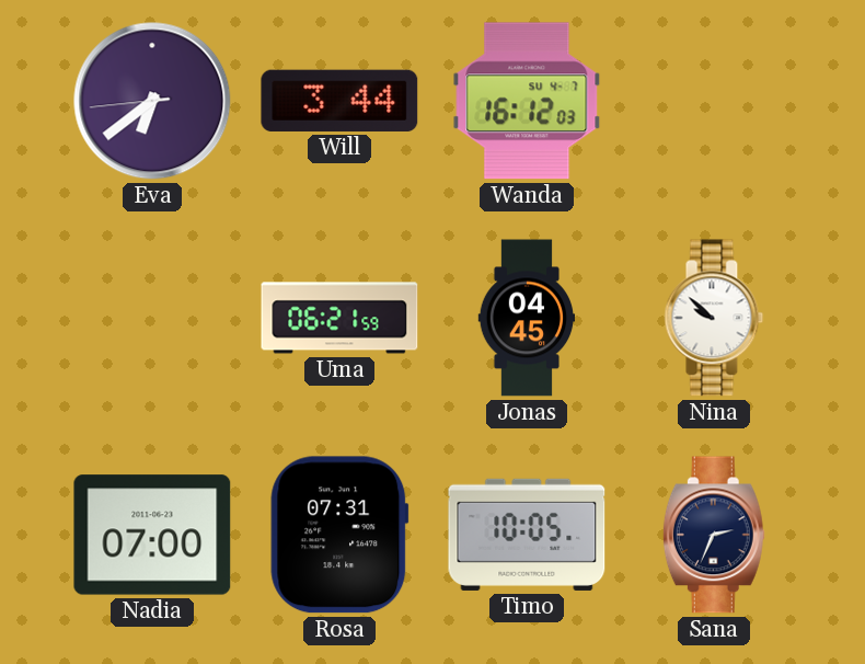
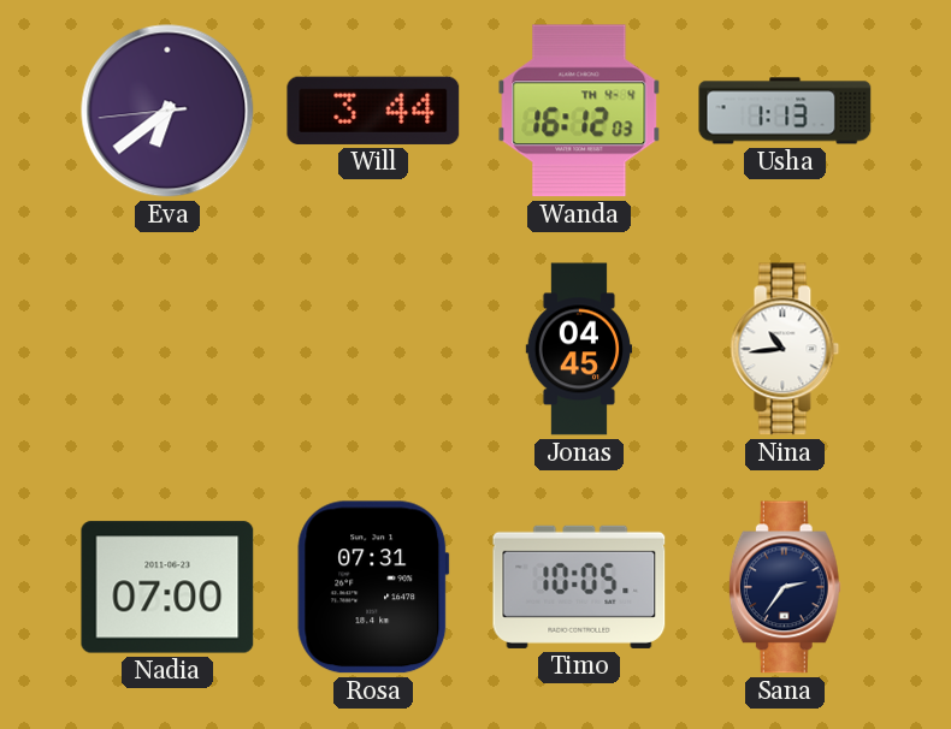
Wanda date: SU 4-7 -> TH 4-4 (579, 111)
Usha: none -> 1:13 (785, 111)
Uma: 06:21 -> none (339, 318)
Nina: 9:52 -> 10:44 (785, 349)
Sana: 2:34 -> 2:36 (785, 587)
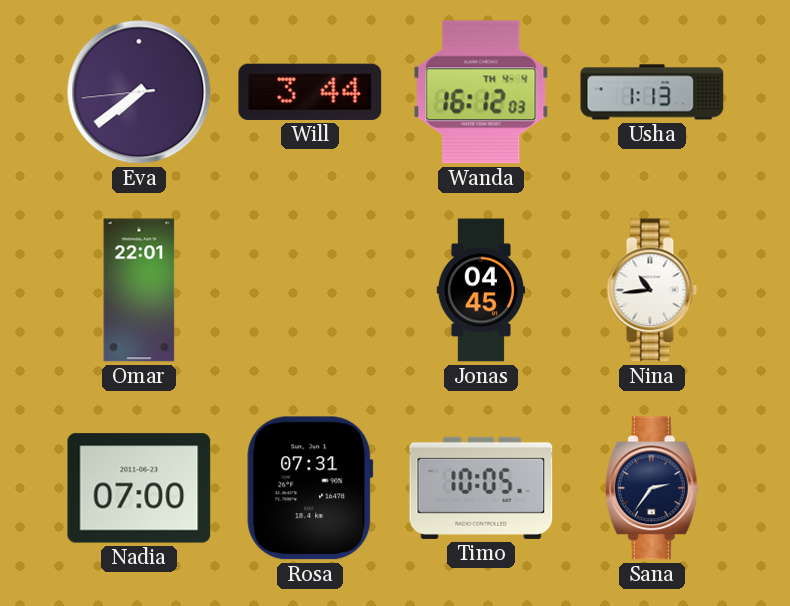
Eva: 6:38 -> 7:38 (139, 92)
Omar: none -> 22:01 (139, 290)
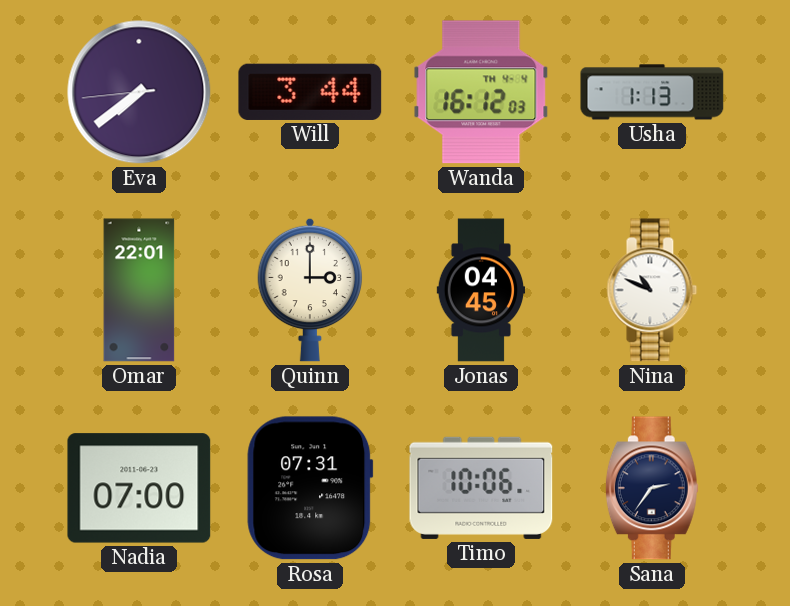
Quinn: none -> 3:00 (310, 290)
Nina: 10:44 -> 10:49 (652, 290)
Timo: 10:05 -> 10:06 (481, 488)
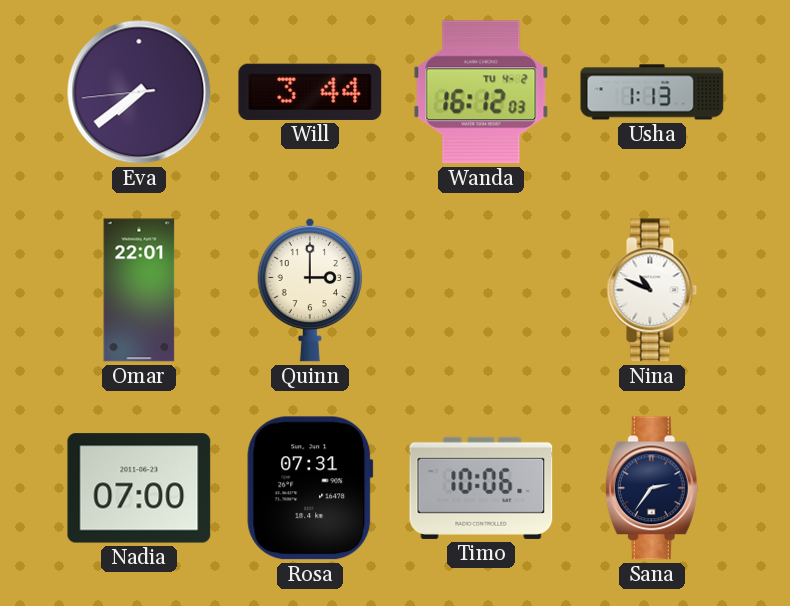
Wanda date: TH 4-4 -> TU 4-2 (481, 92)
Jonas: 04:45 -> none (481, 290)
